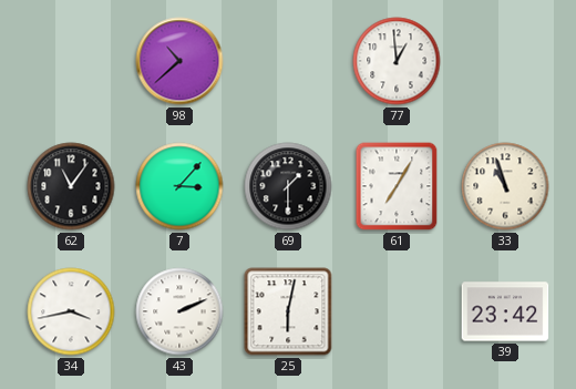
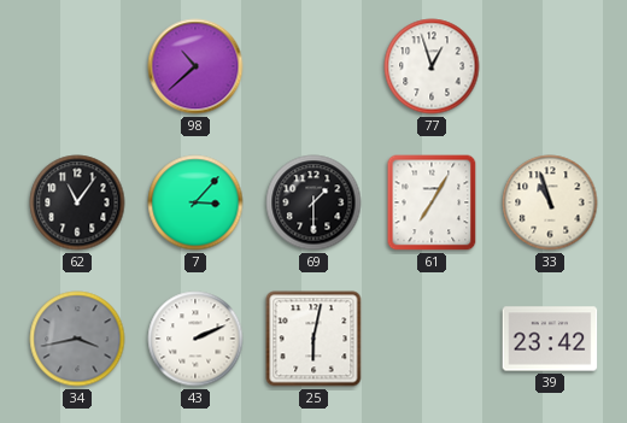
77: 12:59 -> 12:57 (432, 66)
34 dial: white -> grey (77, 339)
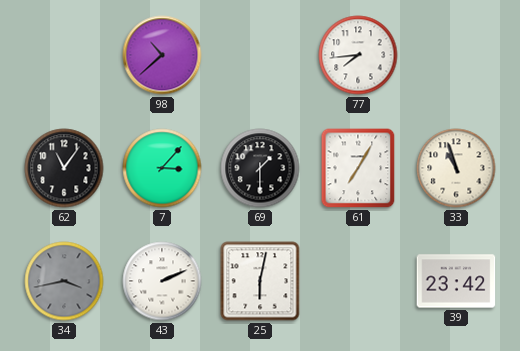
77: 12:57 -> 7:44 (358, 55)
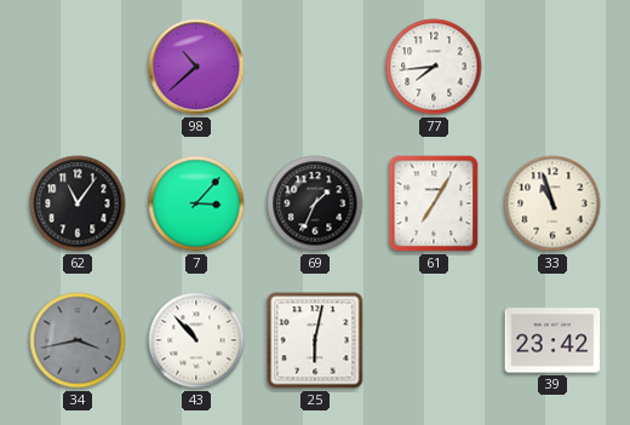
69: 1:30 -> 1:34 (315, 203)
43: 2:11 -> 10:53 (196, 340)
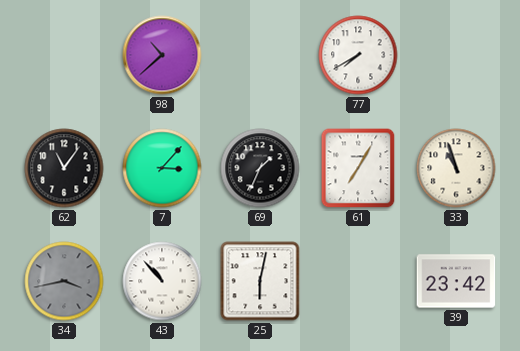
77: 7:44 -> 7:40 (358, 55)
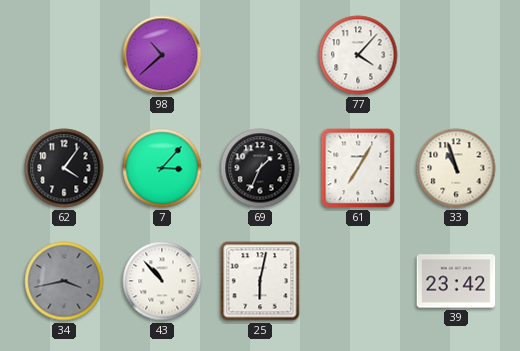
77: 7:40 -> 4:07 (358, 55)
62: 11:06 -> 4:06 (64, 168)
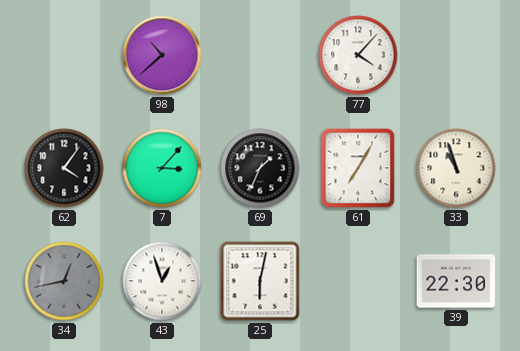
34: 3:43 -> 12:43 (64, 281)
43: 10:53 -> 12:57 (162, 281)
39: 23:42 -> 22:30 (456, 281)
